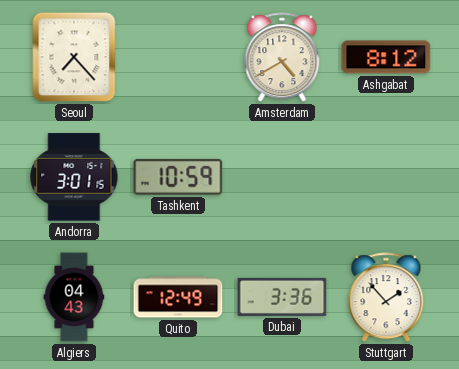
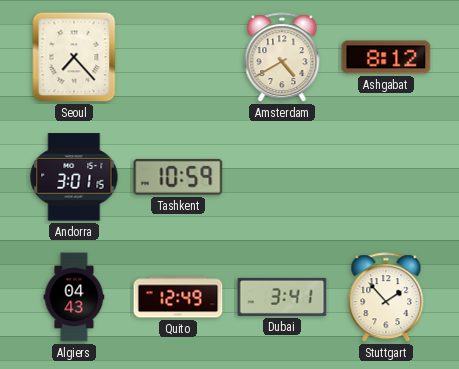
Dubai: 3:36 -> 3:41 (282, 297)
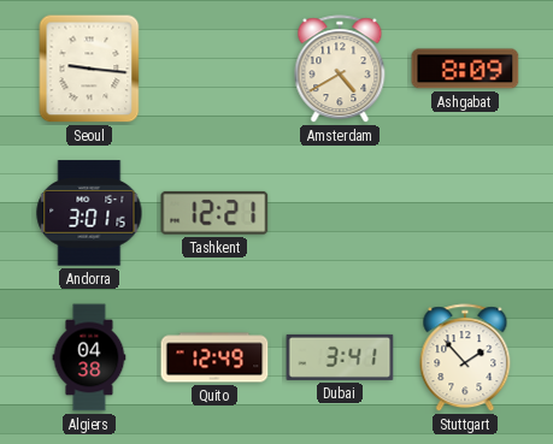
Seoul: 7:23 -> 9:16 (89, 69)
Ashgabat: 8:12 -> 8:09 (465, 69)
Tashkent: 10:59 -> 12:21 (214, 213)
Algiers: 04:43 -> 04:38 (89, 357)
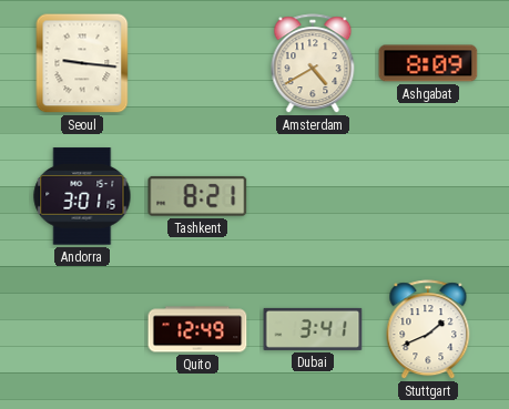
Tashkent: 12:21 -> 8:21 (197, 196)
Algiers: 04:38 -> none (89, 357)
Stuttgart: 1:53 -> 1:41 (428, 330)
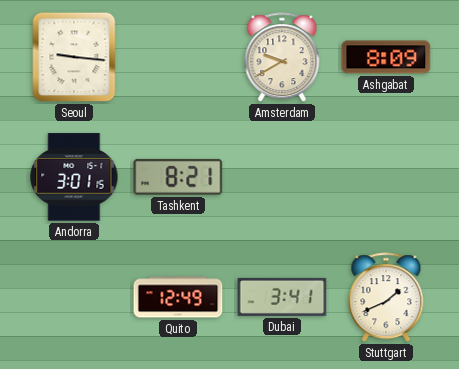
Amsterdam: 4:40 -> 9:40 (282, 58)
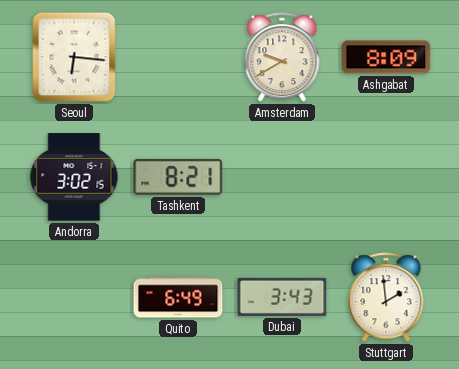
Seoul: 9:16 -> 6:16 (74, 57)
Andorra: 3:01 -> 3:02 (74, 177)
Quito: 12:49 -> 6:49 (178, 297)
Dubai: 3:41 -> 3:43 (282, 297)
Stuttgart: 1:41 -> 1:59 (386, 298)
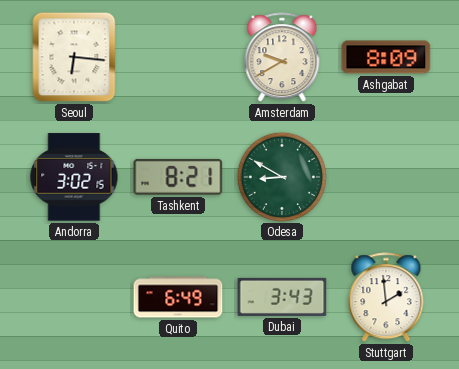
Odesa: none -> 8:50 (281, 176)
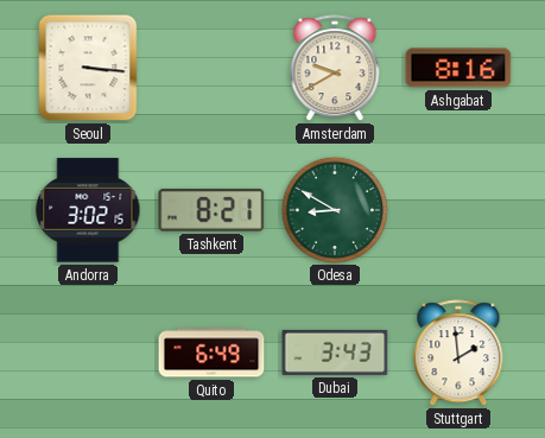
Seoul: 6:16 -> 3:16 (88, 68)
Ashgabat: 8:09 -> 8:16 (458, 68)
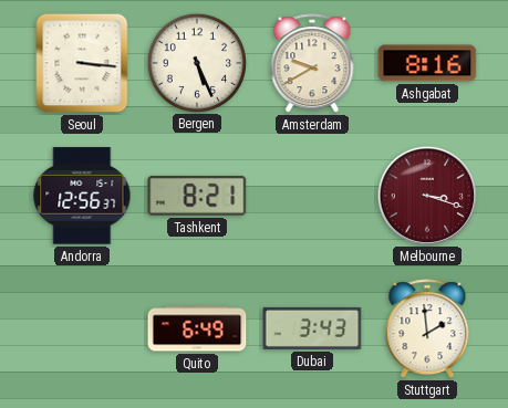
Bergen: none -> 5:26 (196, 62)
Andorra: 3:02 -> 12:56 (82, 196)
Odesa: 8:50 -> none (334, 209)
Melbourne: none -> 3:18 (426, 195)
